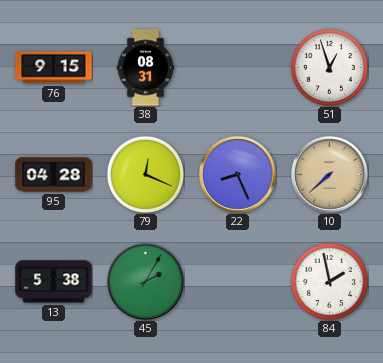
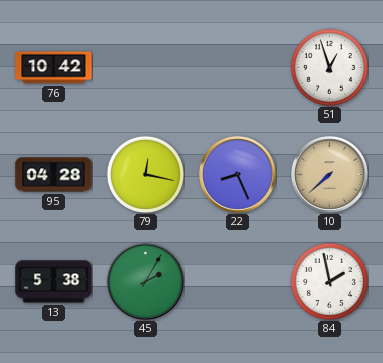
76: 9:15 -> 10:42 (54, 68)
38: 08:31 -> none (146, 68)
79: 12:19 -> 12:17 (145, 174)
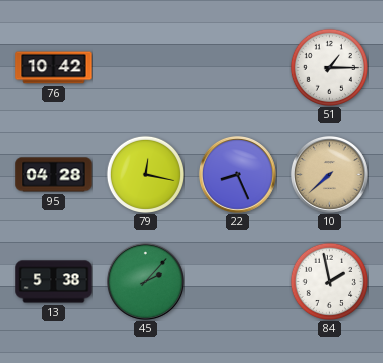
51: 12:57 -> 1:15 (329, 67)
45: 2:05 -> 2:07 (145, 281)
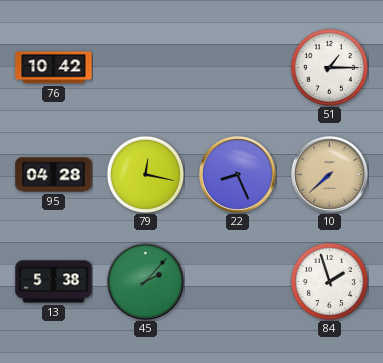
84: 1:58 -> 1:57 (329, 281)
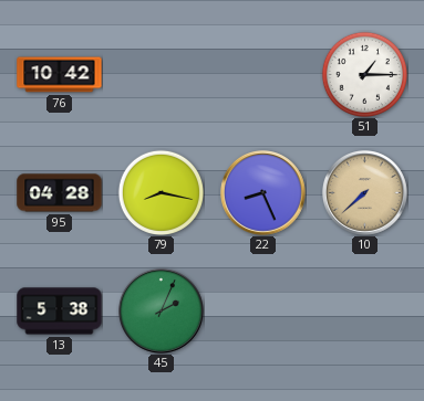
79: 12:17 -> 8:17 (161, 192)
45: 2:07 -> 2:04 (161, 310)
84: 1:57 -> none (329, 281)
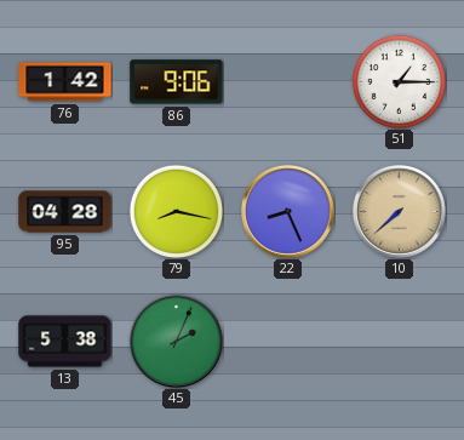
76: 10:42 -> 1:42 (65, 82)
86: none -> 9:06 (177, 82)
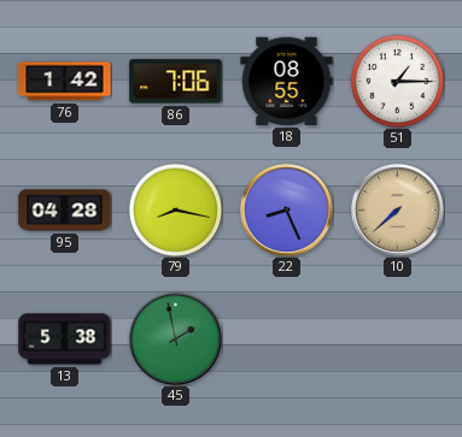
86: 9:06 -> 7:06 (176, 82)
18: none -> 08:55 (287, 81)
45: 2:04 -> 1:58 (175, 338)
